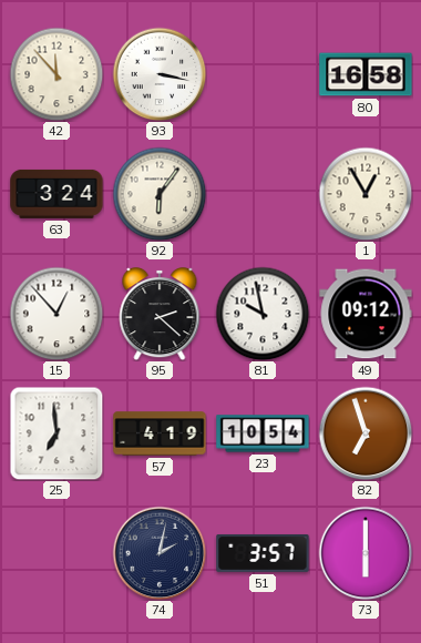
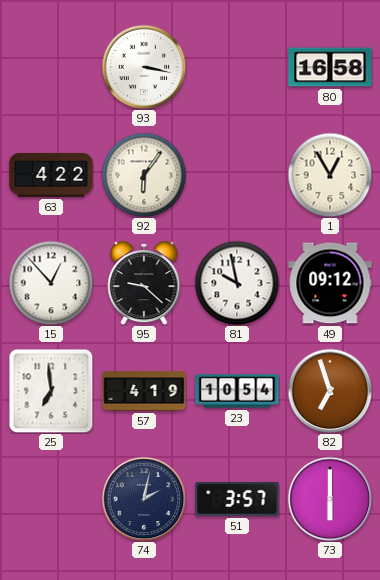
42: 11:53 -> none (57, 74)
63: 3:24 -> 4:22 (51, 175)
95: 2:22 -> 9:22 (144, 284)
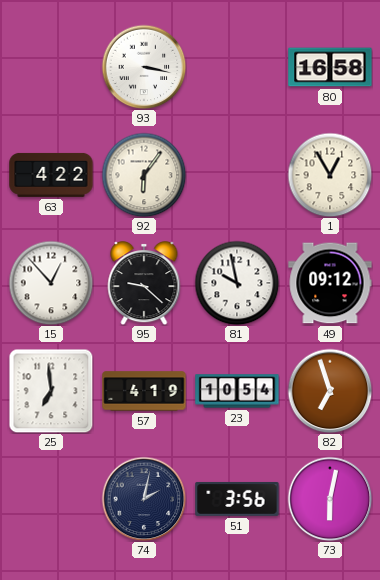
51: 3:57 -> 3:56 (237, 499)
73: 6:00 -> 6:02 (330, 499)
